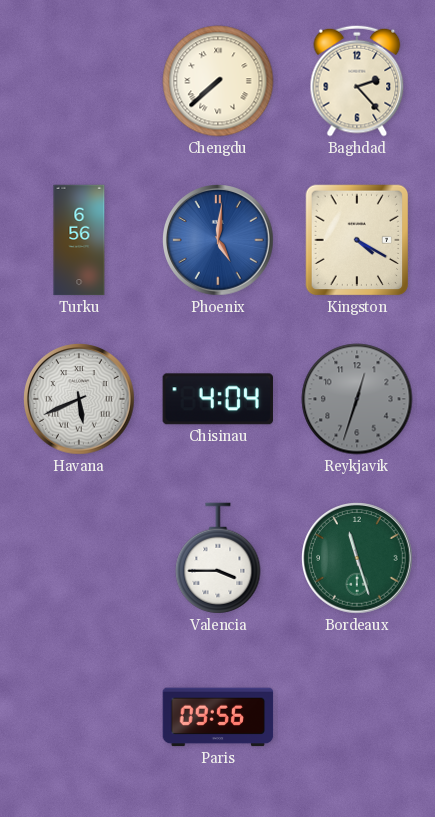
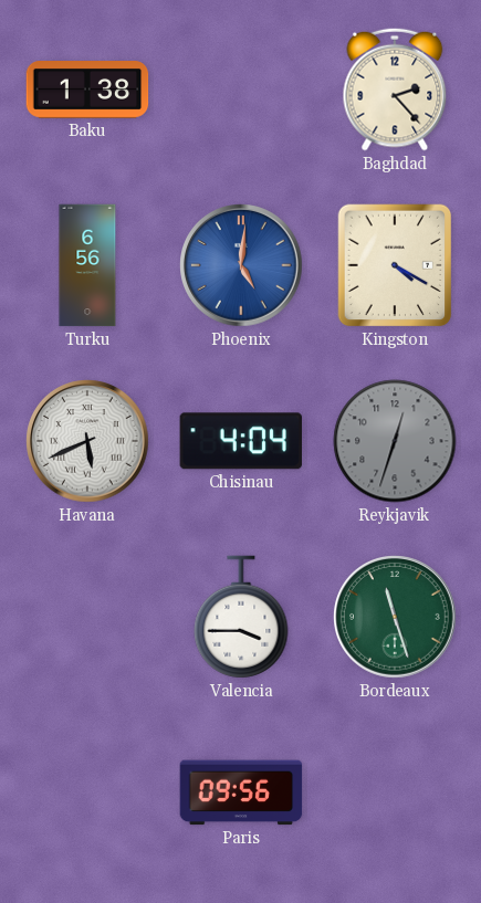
Baku: none -> 1:38 (87, 91)
Chengdu: 7:38 -> none (218, 81)
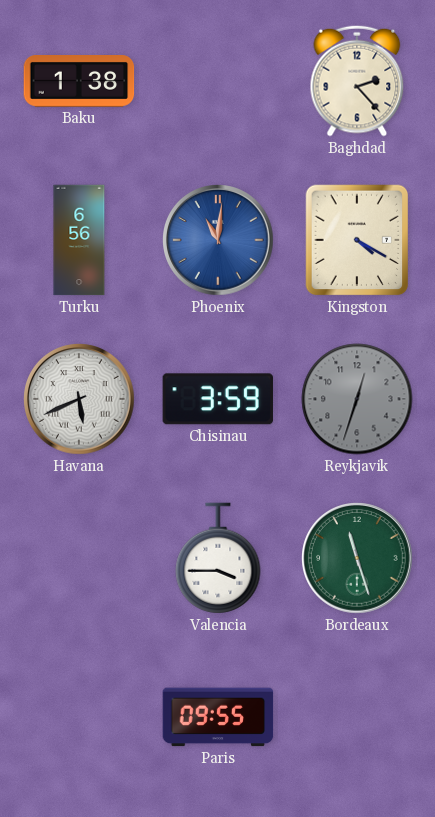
Phoenix: 5:01 -> 11:01 (218, 240)
Chisinau: 4:04 -> 3:59 (218, 399)
Paris: 09:56 -> 09:55 (218, 717)
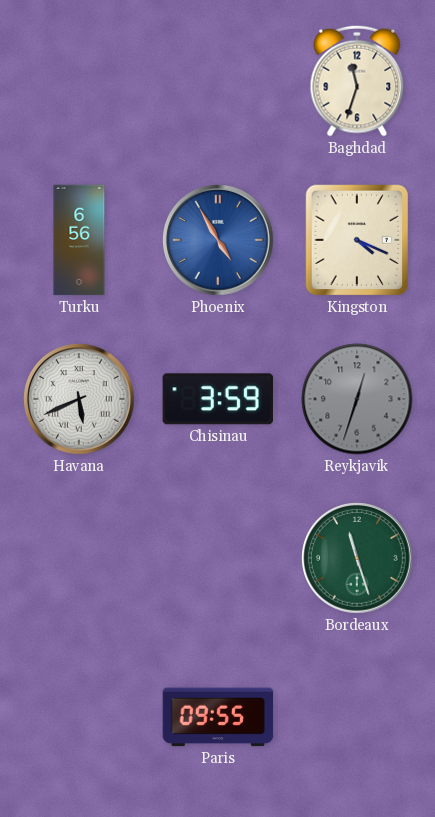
Baku: 1:38 -> none (79, 82)
Baghdad: 2:23 -> 11:33 (357, 81)
Phoenix: 11:01 -> 4:55 (218, 240)
Kingston: 4:20 -> 4:19 (357, 240)
Valencia: 3:45 -> none (218, 558)
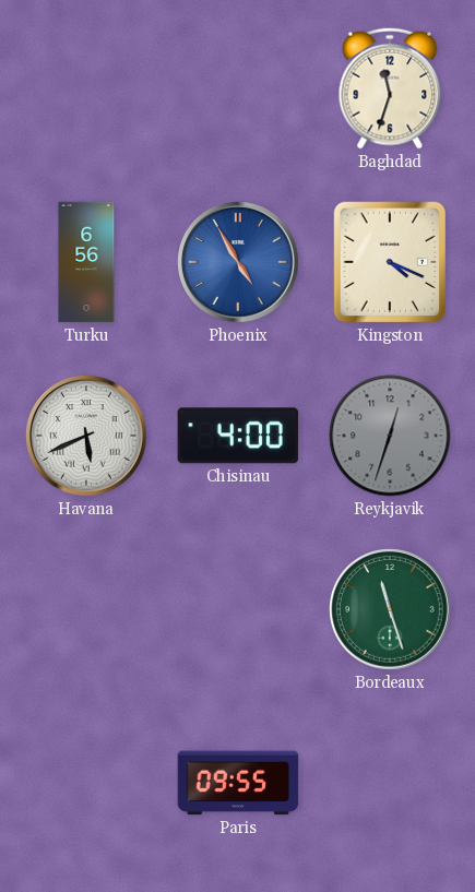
Chisinau: 3:59 -> 4:00 (238, 436)
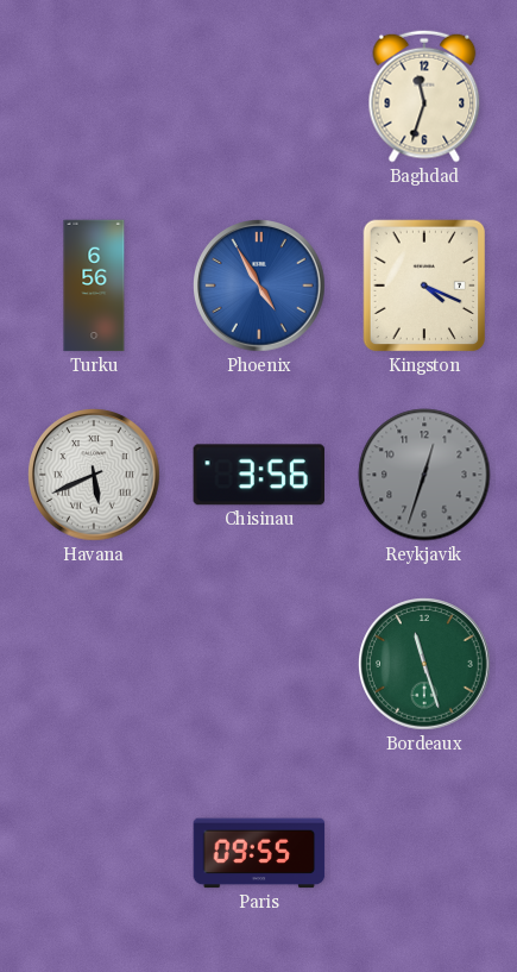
Chisinau: 4:00 -> 3:56 (259, 475)
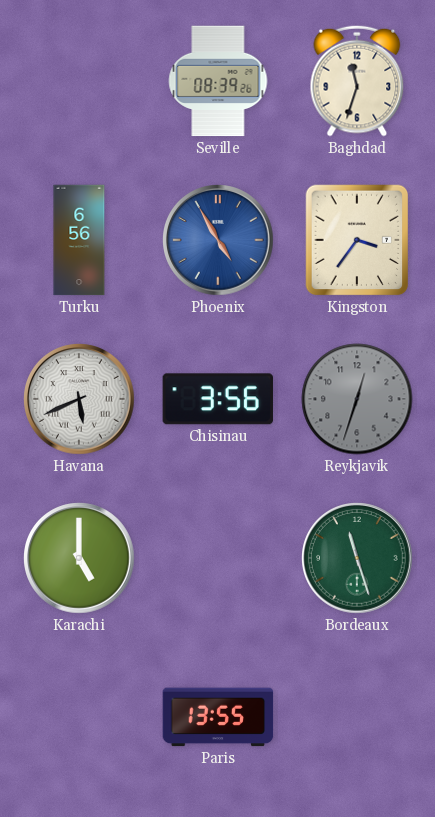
Seville: none -> 08:39 (218, 81)
Kingston: 4:19 -> 3:36 (357, 240)
Karachi: none -> 5:00 (79, 558)
Paris: 09:55 -> 13:55 (218, 717)
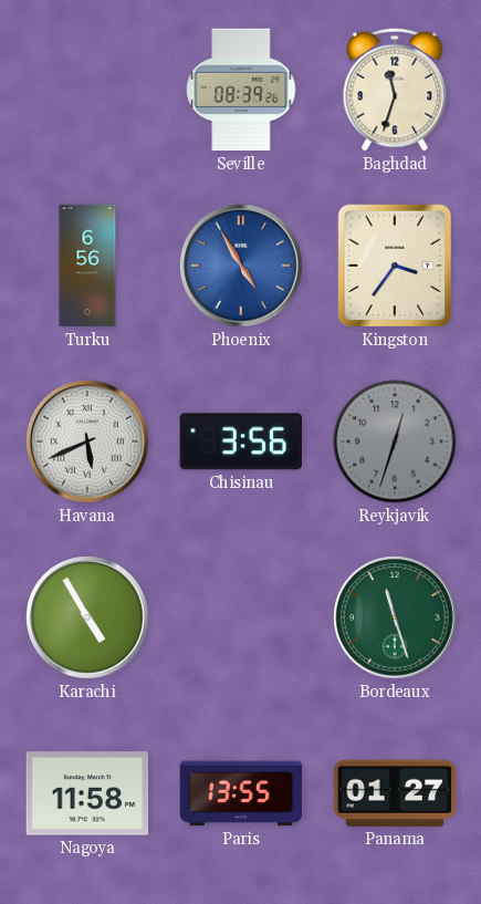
Karachi: 5:00 -> 4:55 (87, 617)
Nagoya: none -> 11:58 (87, 793)
Panama: none -> 01:27 (395, 793)
